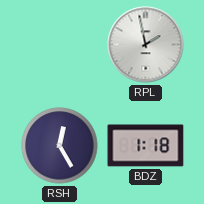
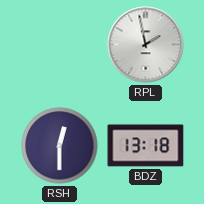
RSH: 12:25 -> 12:30 (60, 146)
BDZ: 1:18 -> 13:18 (146, 146)
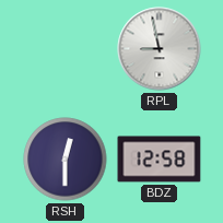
RPL: 1:58 -> 8:58 (160, 49)
BDZ: 13:18 -> 12:58 (160, 160)
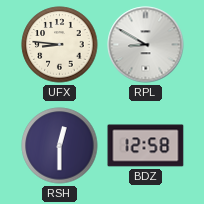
UFX: none -> 8:46 (60, 45)
RPL: 8:58 -> 8:50 (146, 45)
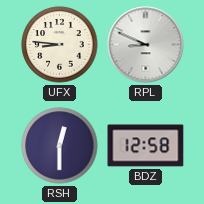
RPL: 8:50 -> 8:49 (146, 45)
